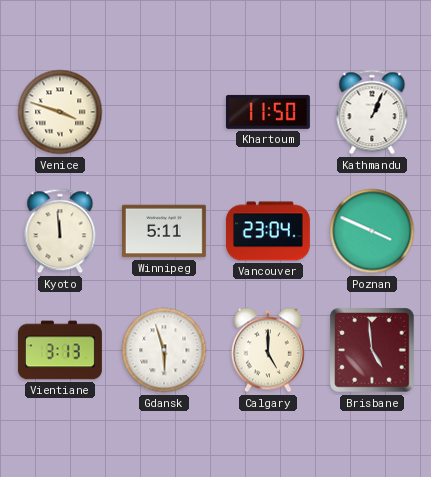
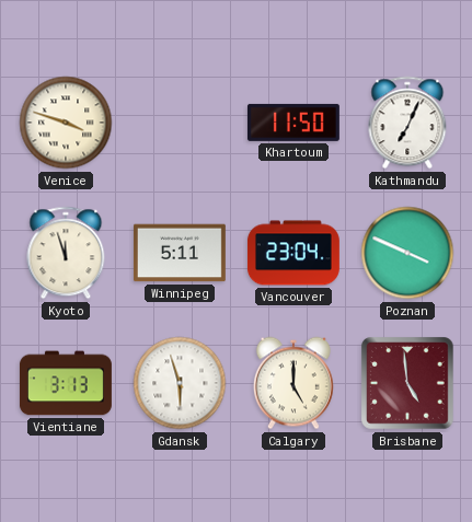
Kathmandu: 1:04 -> 7:04 (407, 123)
Kyoto: 11:59 -> 11:57 (66, 253)
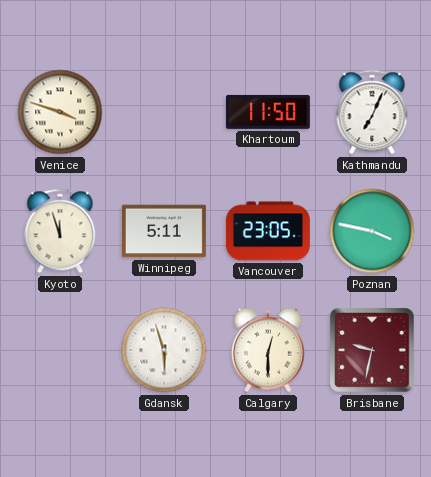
Vancouver: 23:04 -> 23:05 (268, 231)
Poznan: 3:49 -> 3:47 (372, 231)
Vientiane: 3:13 -> none (66, 383)
Calgary: 5:00 -> 12:30 (268, 350)
Brisbane: 4:59 -> 9:32 (372, 350)
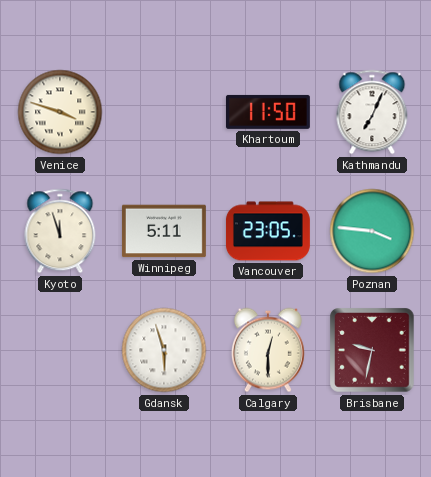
Poznan: 3:47 -> 3:46 (372, 231)
